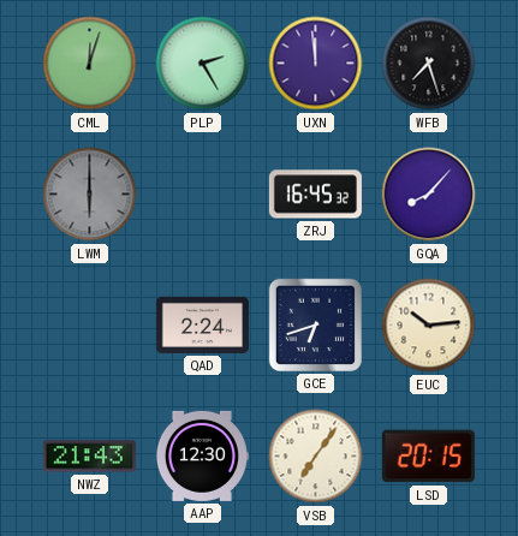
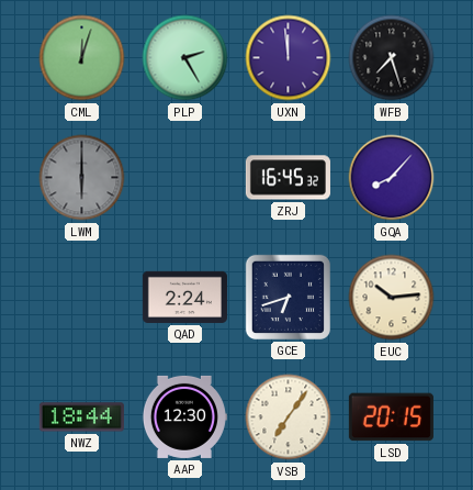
NWZ: 21:43 -> 18:44 (81, 417)
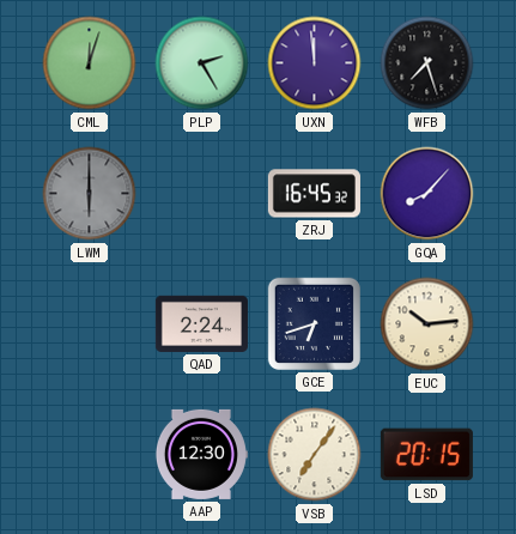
NWZ: 18:44 -> none (81, 417)
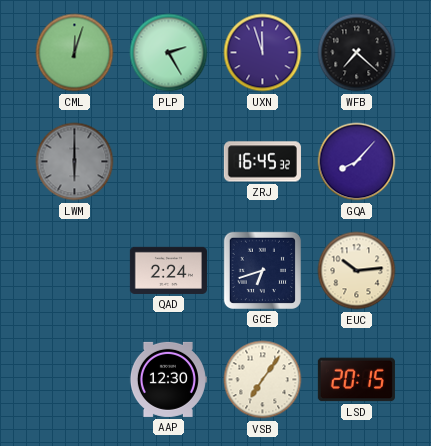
UXN: 11:59 -> 11:57 (263, 53)
WFB: 7:27 -> 7:22 (357, 53)
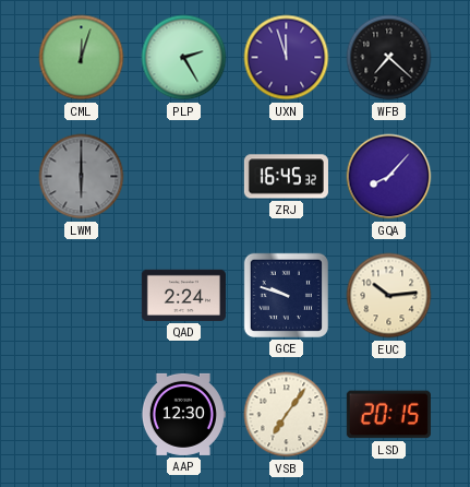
GCE: 6:42 -> 9:48 (286, 295)
